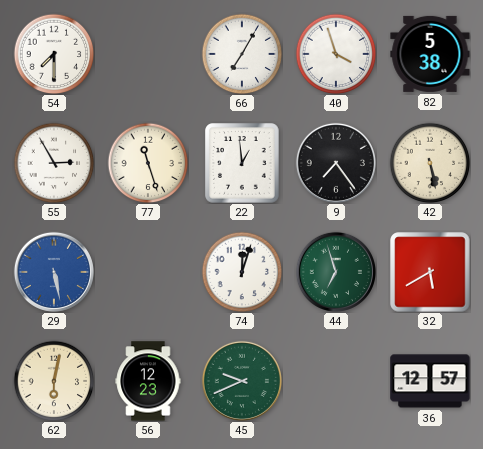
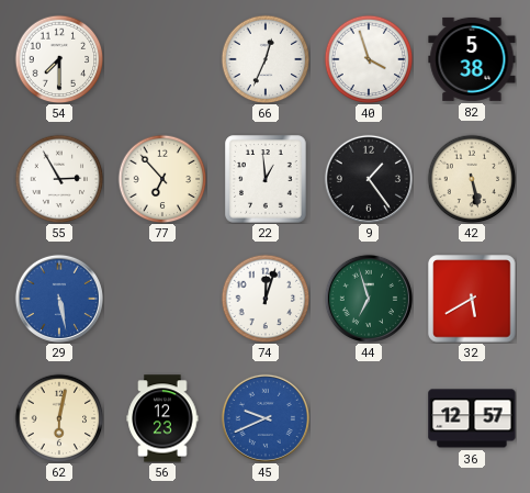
66: 7:05 -> 12:34 (266, 59)
77: 11:27 -> 6:53 (162, 179)
9: 7:24 -> 1:24 (369, 179)
45 dial: green -> blue (266, 418)
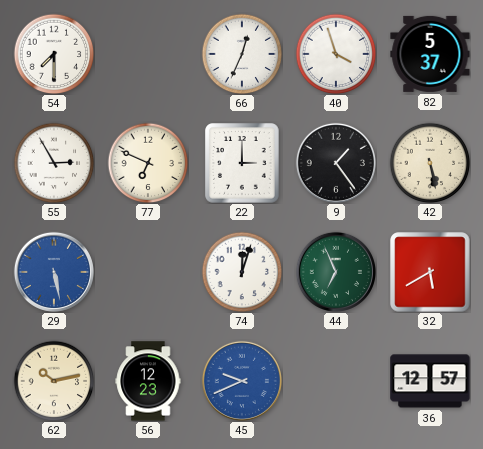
82: 5:38 -> 5:37 (430, 54)
77: 6:53 -> 6:49 (148, 163)
22: 12:59 -> 3:00 (242, 163)
44: 6:57 -> 6:56 (336, 272)
62: 6:02 -> 10:13 (54, 381)
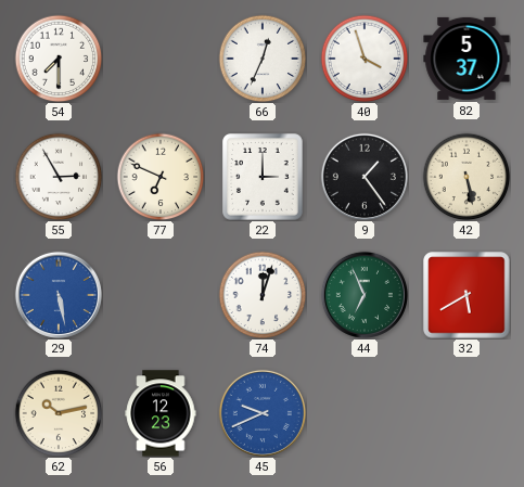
36: 12:57 -> none (430, 381)
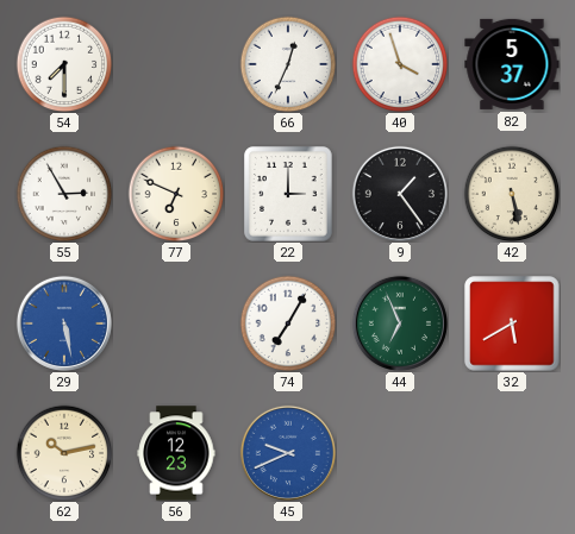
74: 12:03 -> 7:05 (288, 323)
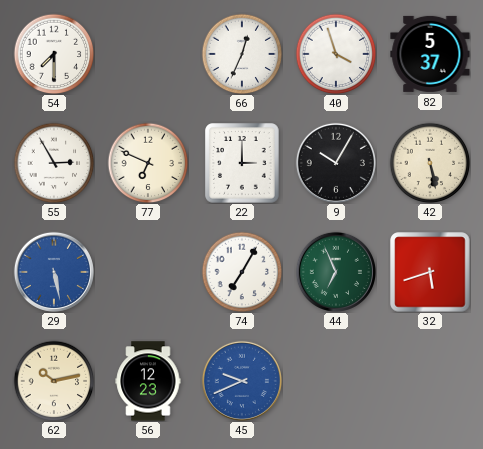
9: 1:24 -> 10:05 (336, 163)
32: 5:40 -> 5:42 (430, 272)
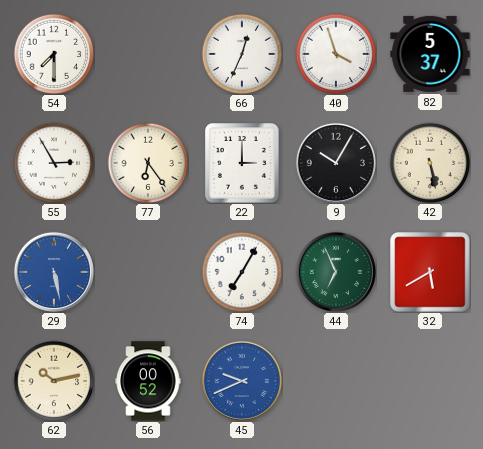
77: 6:49 -> 6:24 (148, 163)
32: 5:42 -> 5:40 (430, 272)
56: 12:23 -> 00:52 (148, 381)
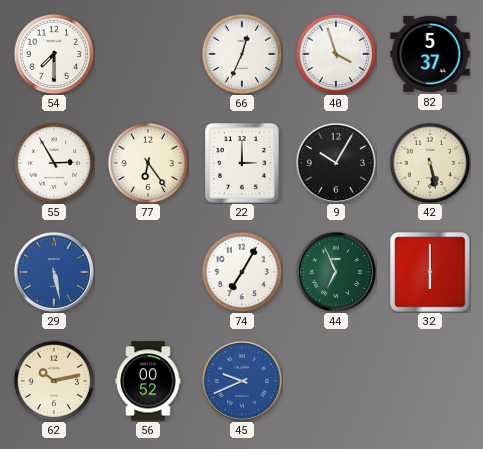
32: 5:40 -> 6:00 (430, 272)
